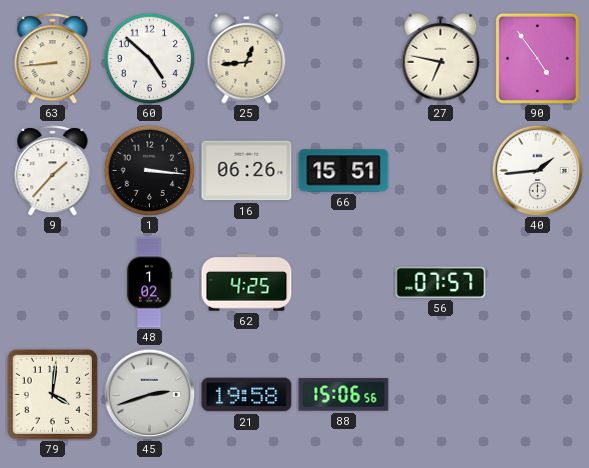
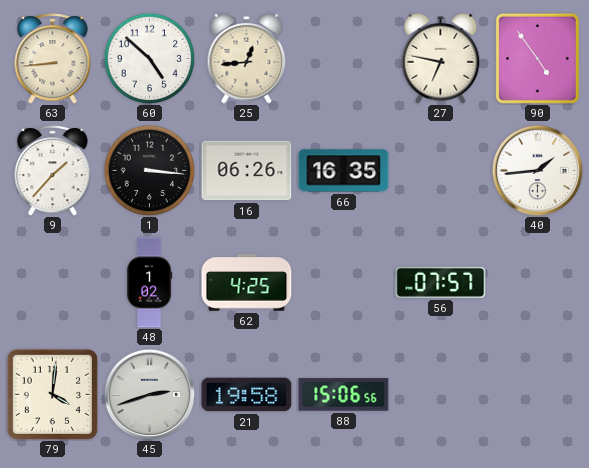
66: 15:51 -> 16:35 (344, 171)
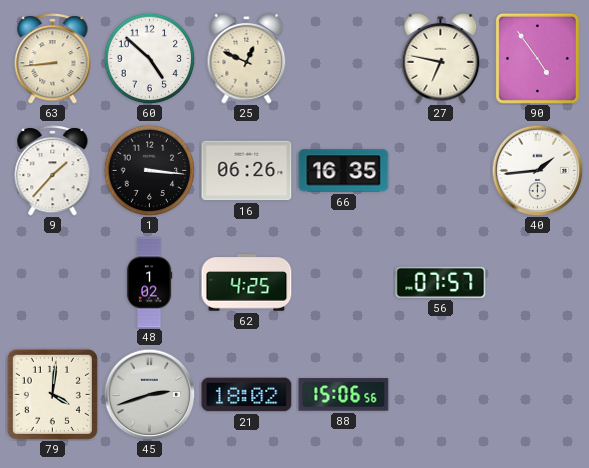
25: 12:44 -> 12:49 (247, 59)
21: 19:58 -> 18:02 (247, 395)
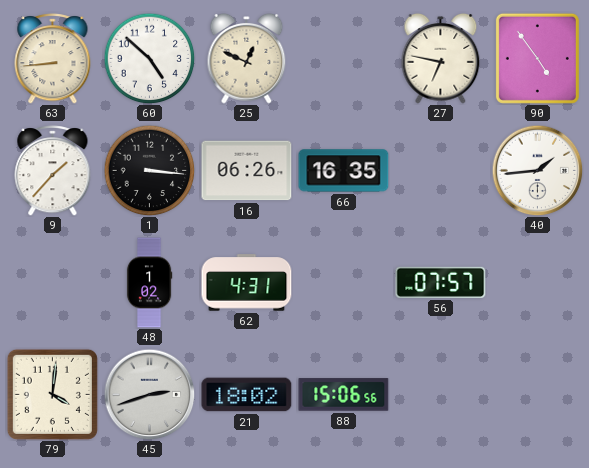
62: 4:25 -> 4:31 (247, 283)
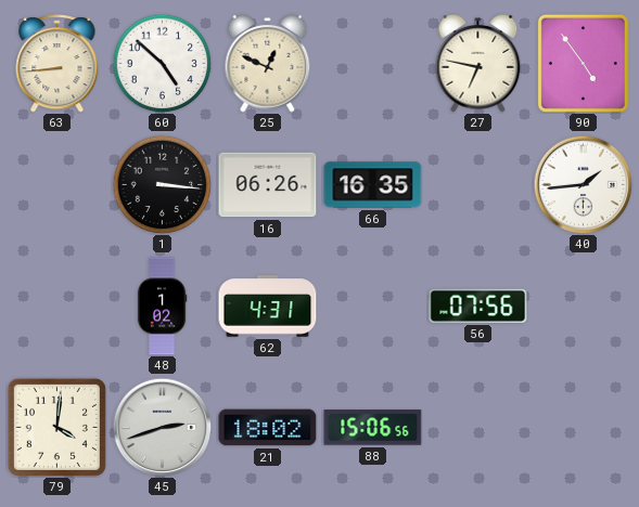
9: 1:37 -> none (53, 171)
56: 07:57 -> 07:56 (478, 305)
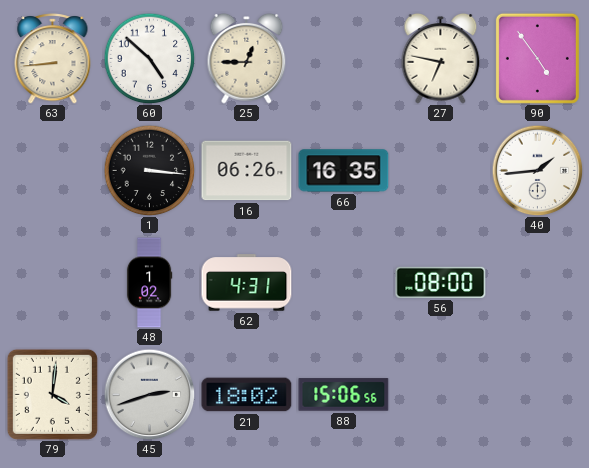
25: 12:49 -> 12:45 (247, 59)
56: 07:56 -> 08:00 (441, 282)
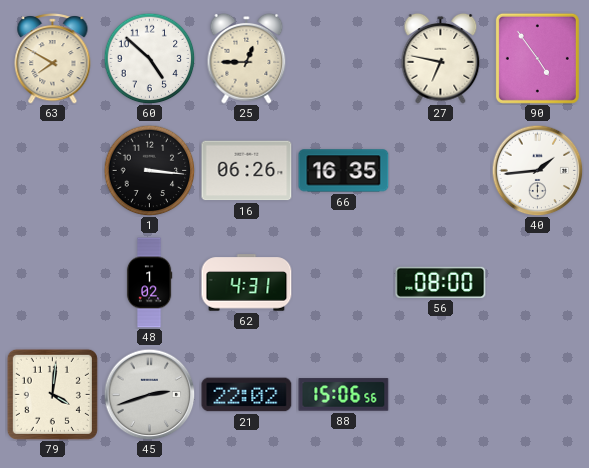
63: 8:44 -> 7:50 (53, 59)
21: 18:02 -> 22:02 (247, 395)
